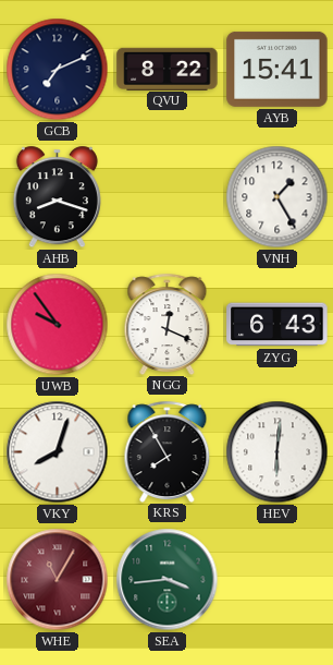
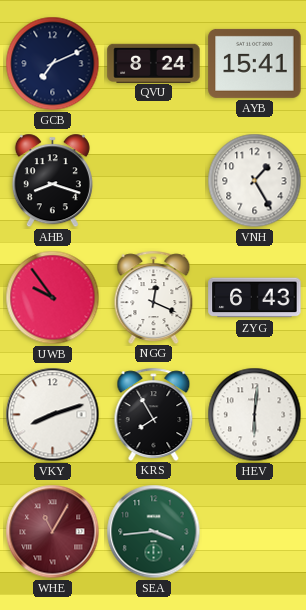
QVU: 8:22 -> 8:24 (154, 63)
VKY: 8:03 -> 8:12 (53, 415)
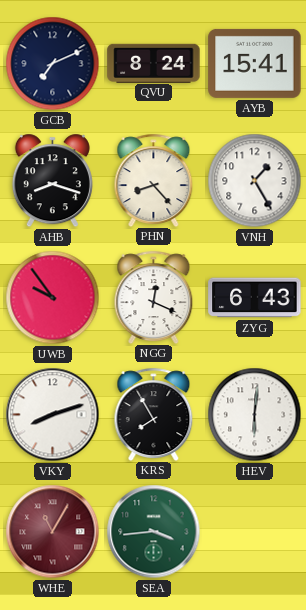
PHN: none -> 8:23 (154, 180)
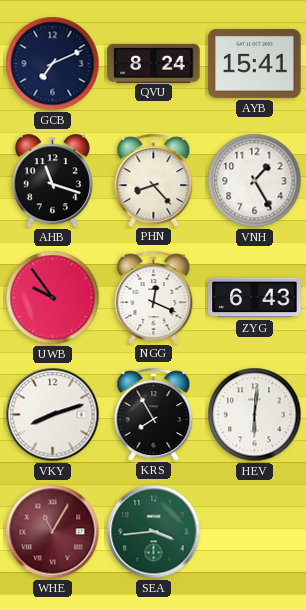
AHB: 8:18 -> 11:18 (52, 181)
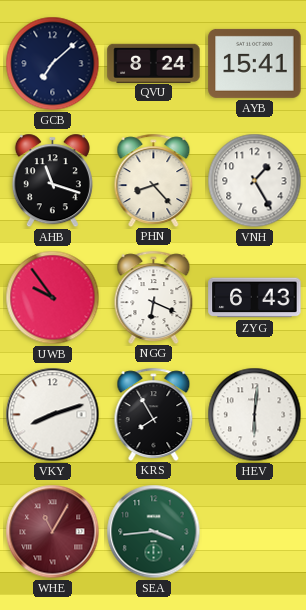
GCB: 7:11 -> 7:08 (53, 64)
NGG: 12:19 -> 6:19 (154, 297)
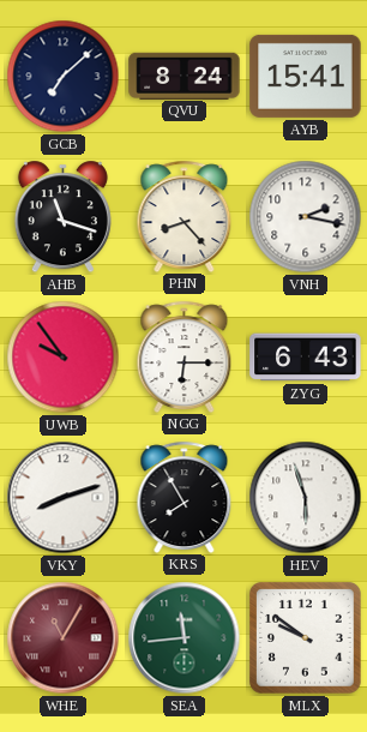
VNH: 1:25 -> 2:17 (306, 217)
NGG: 6:19 -> 6:15 (185, 356)
HEV: 6:01 -> 5:57 (306, 498)
SEA: 3:44 -> 11:44 (185, 638)
MLX: none -> 9:51 (306, 638)
